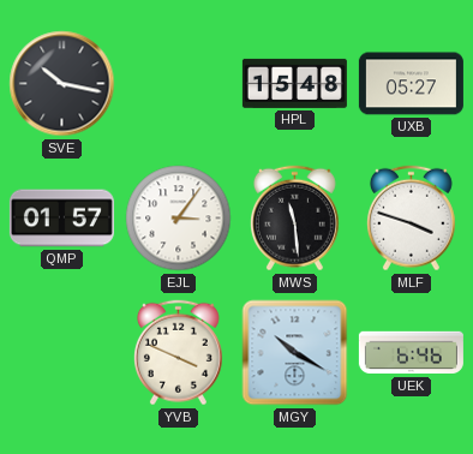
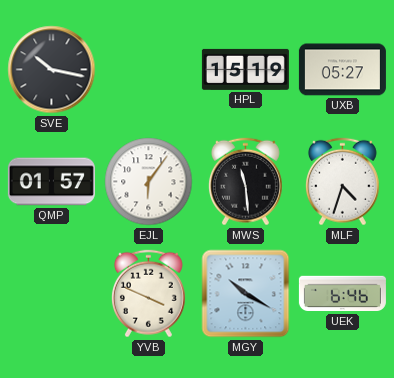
HPL: 15:48 -> 15:19 (245, 69)
EJL: 3:06 -> 6:06 (149, 182)
MLF: 3:48 -> 4:33 (342, 182)
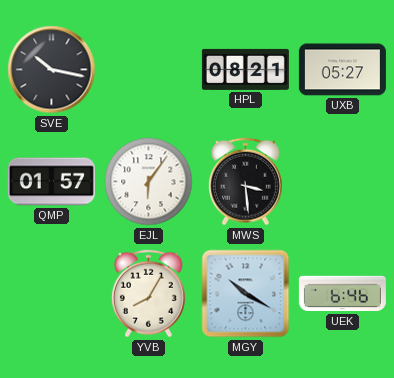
HPL: 15:19 -> 08:21 (245, 69)
MWS: 11:29 -> 3:29 (245, 182)
MLF: 4:33 -> none (342, 182)
YVB: 3:49 -> 8:05 (148, 294)
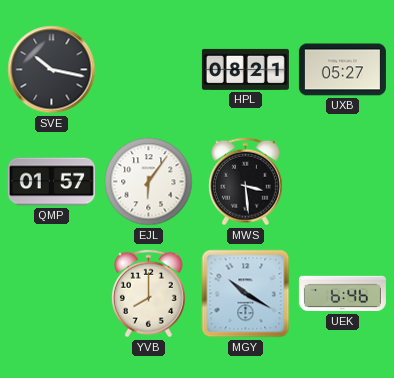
YVB: 8:05 -> 8:00 (148, 294)
